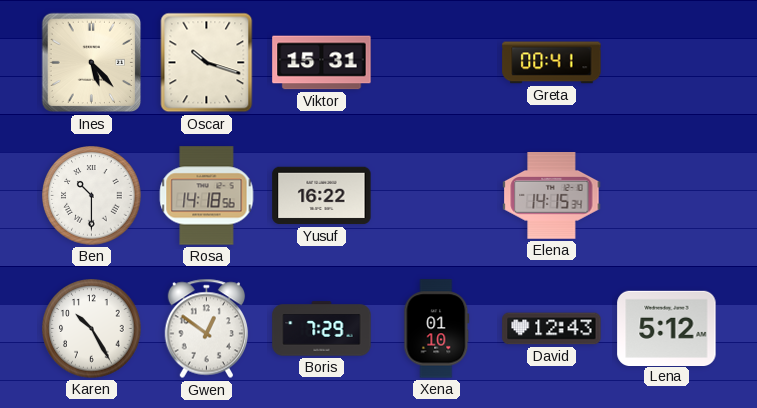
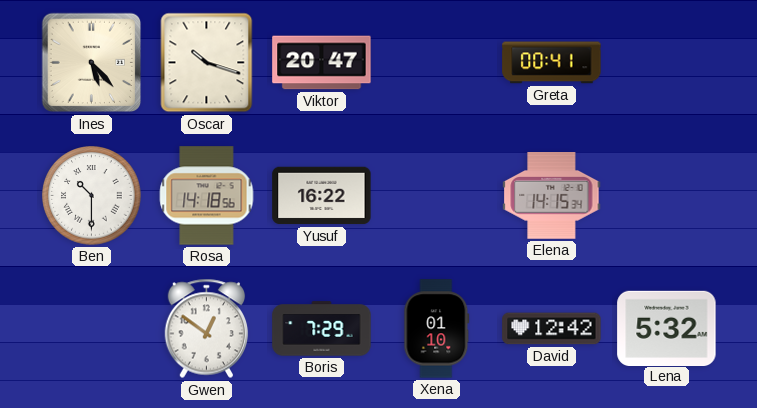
Viktor: 15:31 -> 20:47 (322, 63)
Karen: 10:25 -> none (92, 329)
David: 12:43 -> 12:42 (552, 329)
Lena: 5:12 -> 5:32 (667, 328)
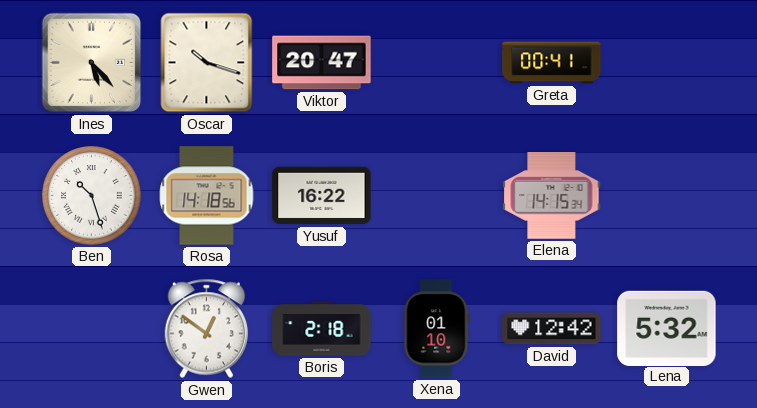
Ben: 10:30 -> 10:27 (92, 196)
Boris: 7:29 -> 2:18 (322, 329)
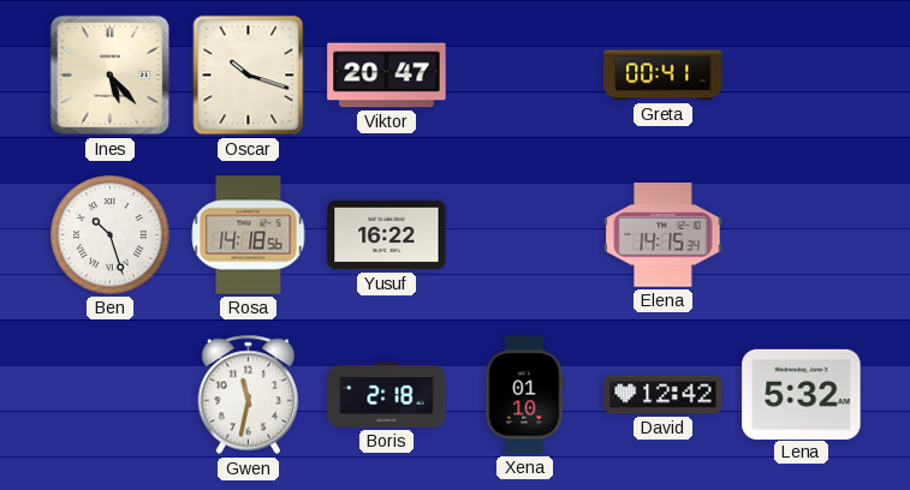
Gwen: 12:51 -> 11:32 (249, 395)
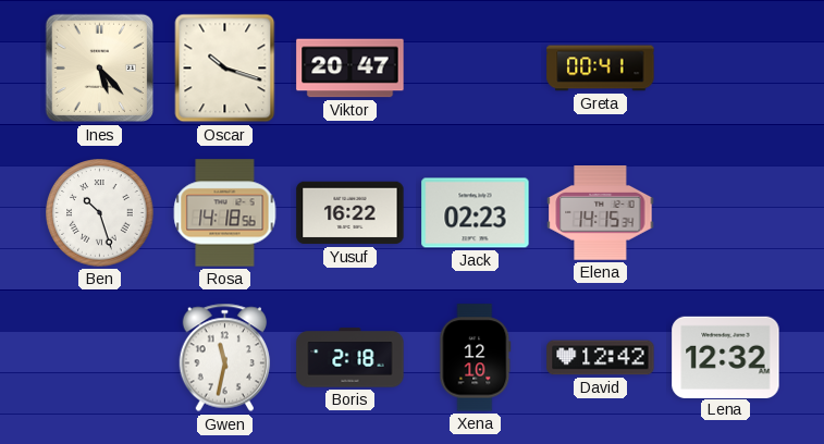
Jack: none -> 02:23 (476, 213)
Xena: 01:10 -> 12:10 (476, 358)
Lena: 5:32 -> 12:32 (726, 357)
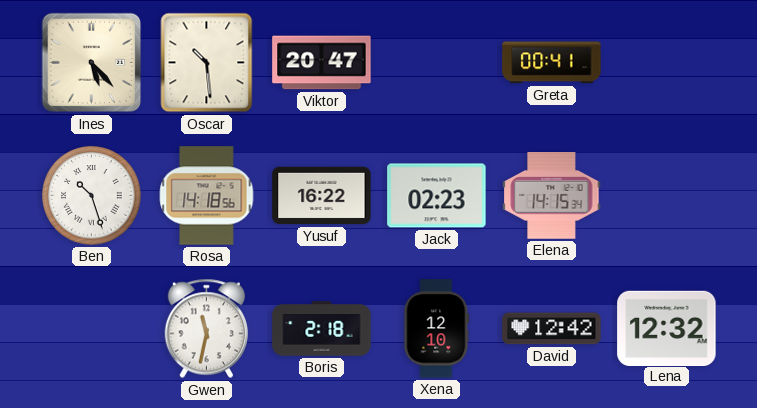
Oscar: 10:18 -> 10:29 (207, 63)
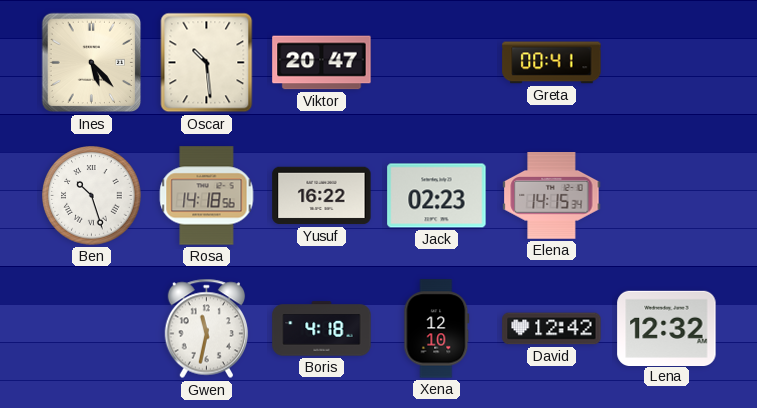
Boris: 2:18 -> 4:18 (322, 329)
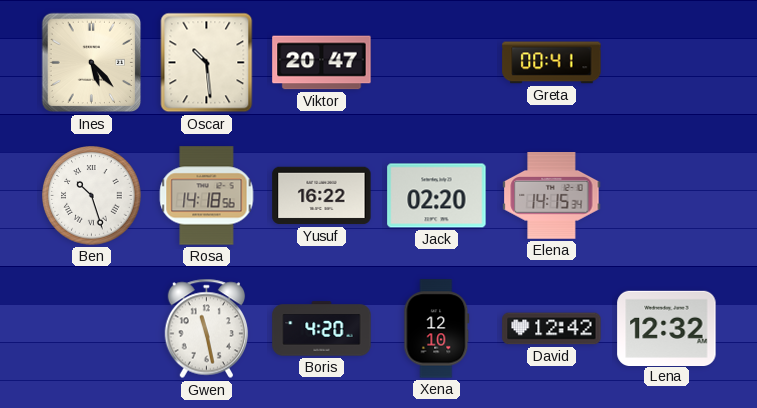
Jack: 02:23 -> 02:20 (437, 196)
Gwen: 11:32 -> 11:28 (207, 329)
Boris: 4:18 -> 4:20 (322, 329)
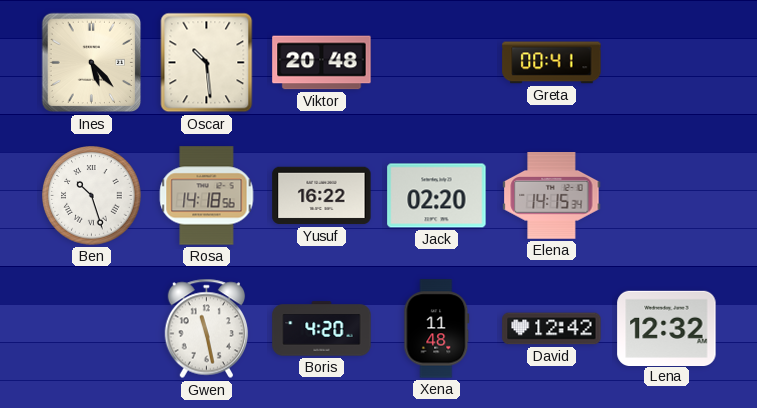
Viktor: 20:47 -> 20:48 (322, 63)
Xena: 12:10 -> 11:48 (437, 329)
